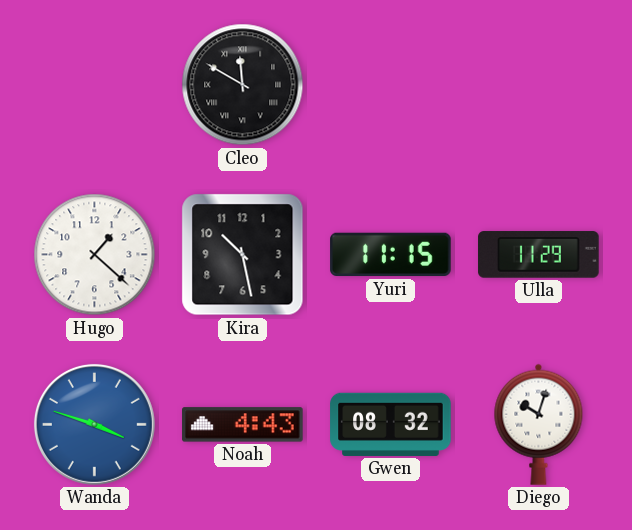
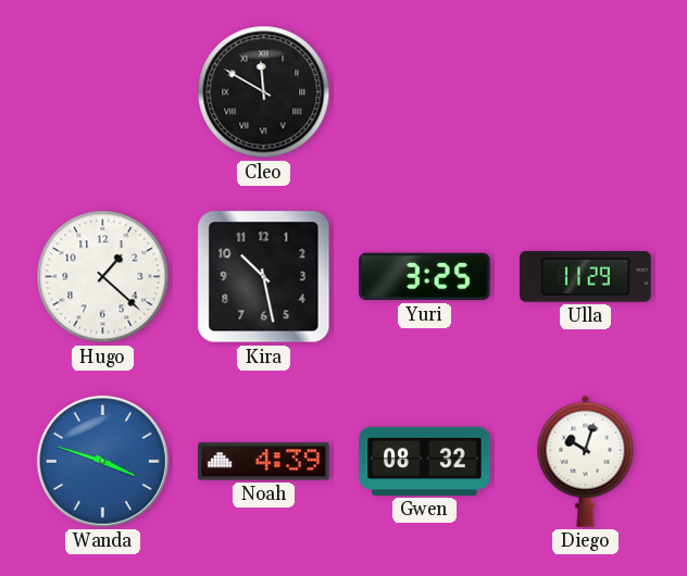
Yuri: 11:15 -> 3:25 (425, 277)
Noah: 4:43 -> 4:39 (264, 462)
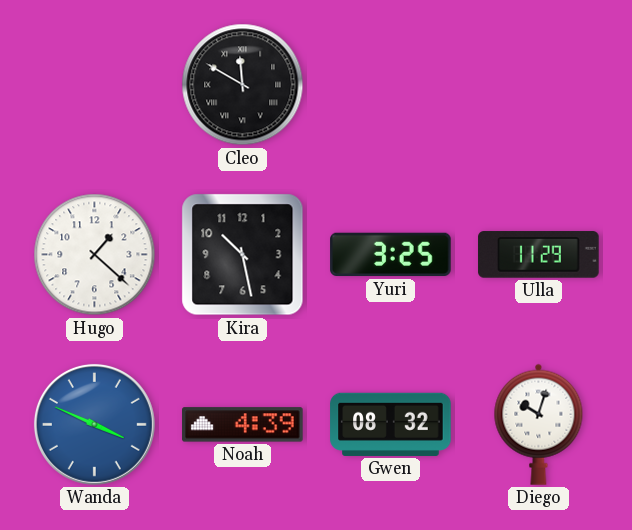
Wanda: 3:48 -> 3:49 (94, 424)
